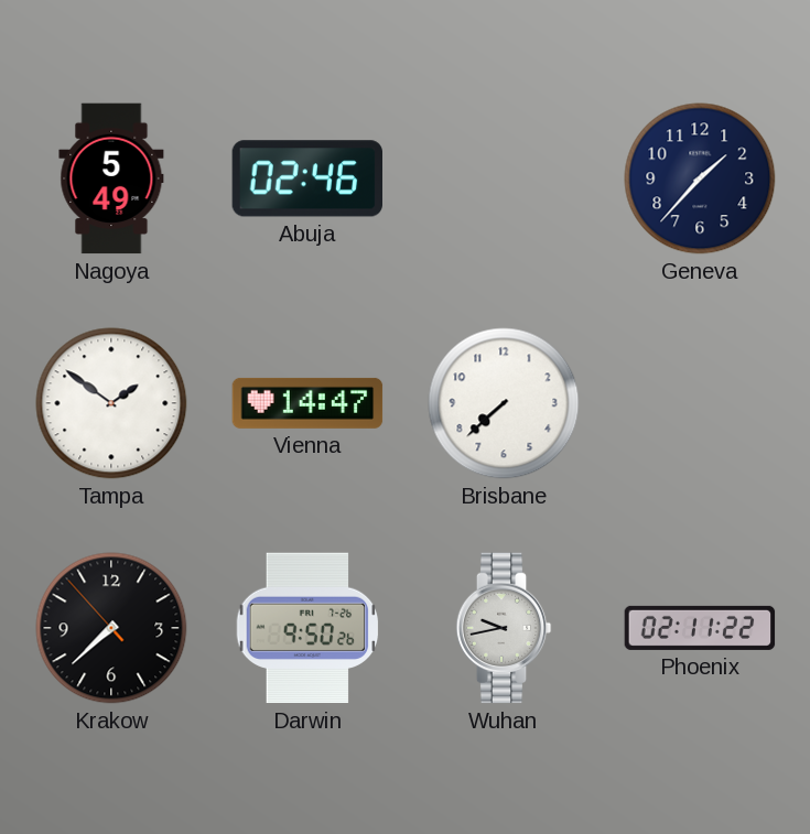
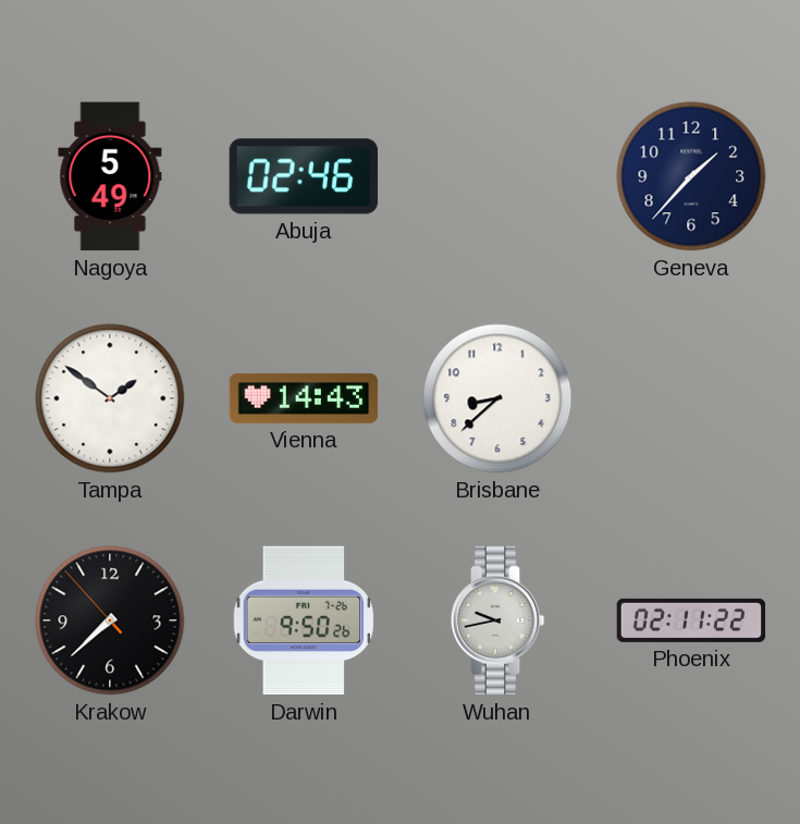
Vienna: 14:47 -> 14:43 (304, 398)
Brisbane: 7:38 -> 8:38 (497, 398)
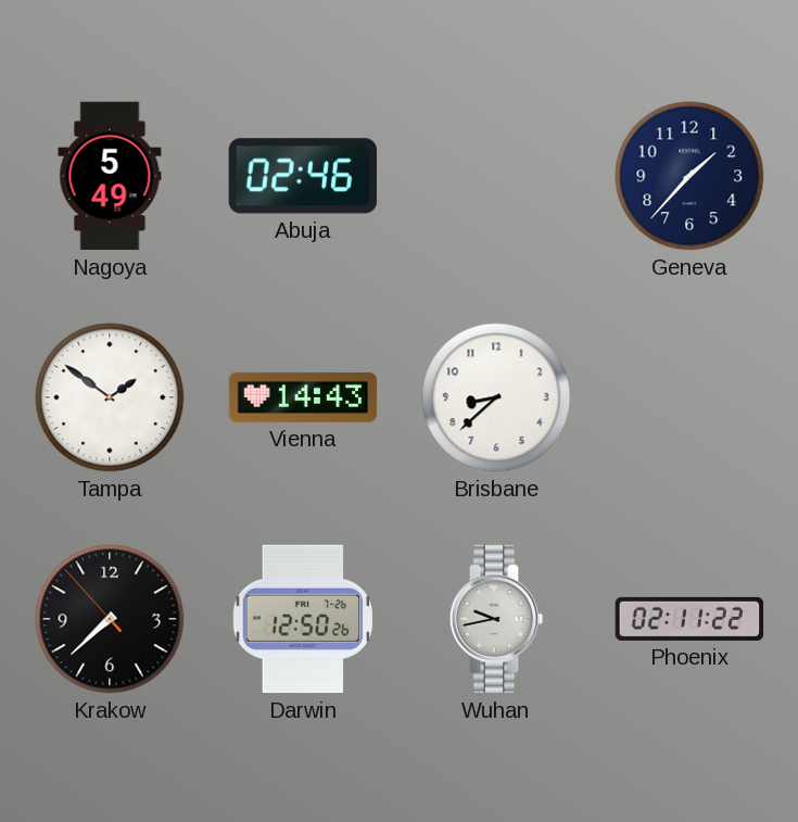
Darwin: 9:50 -> 12:50 (303, 619)
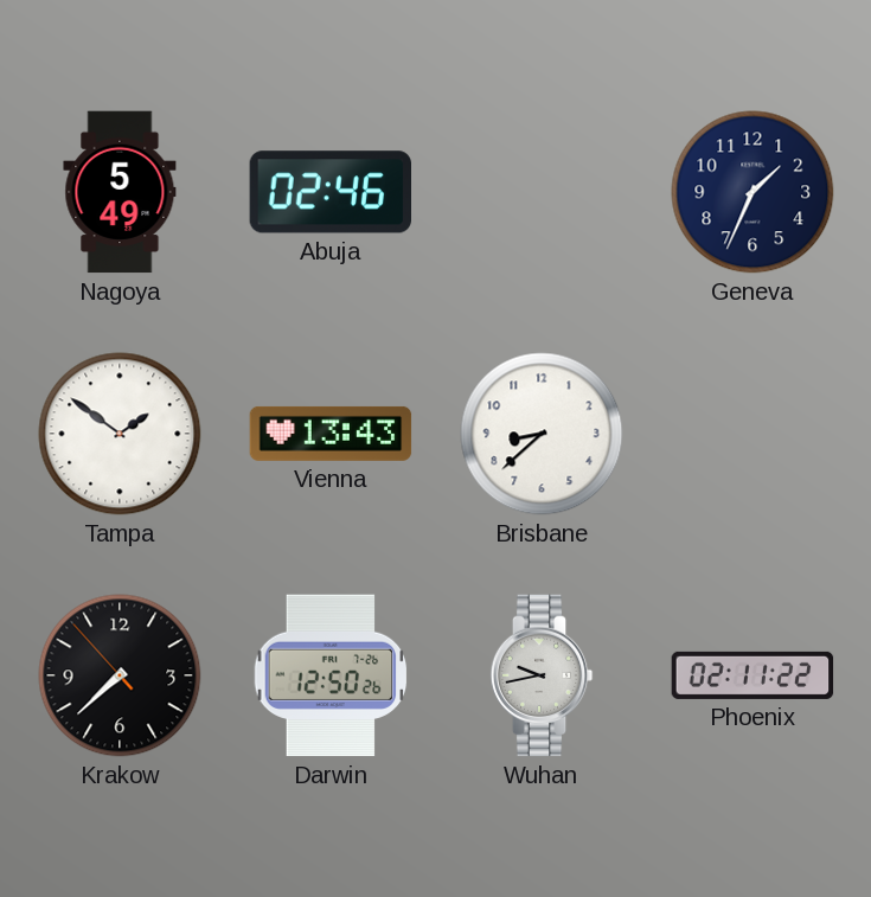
Geneva: 1:37 -> 1:34 (752, 192)
Vienna: 14:43 -> 13:43 (331, 434)
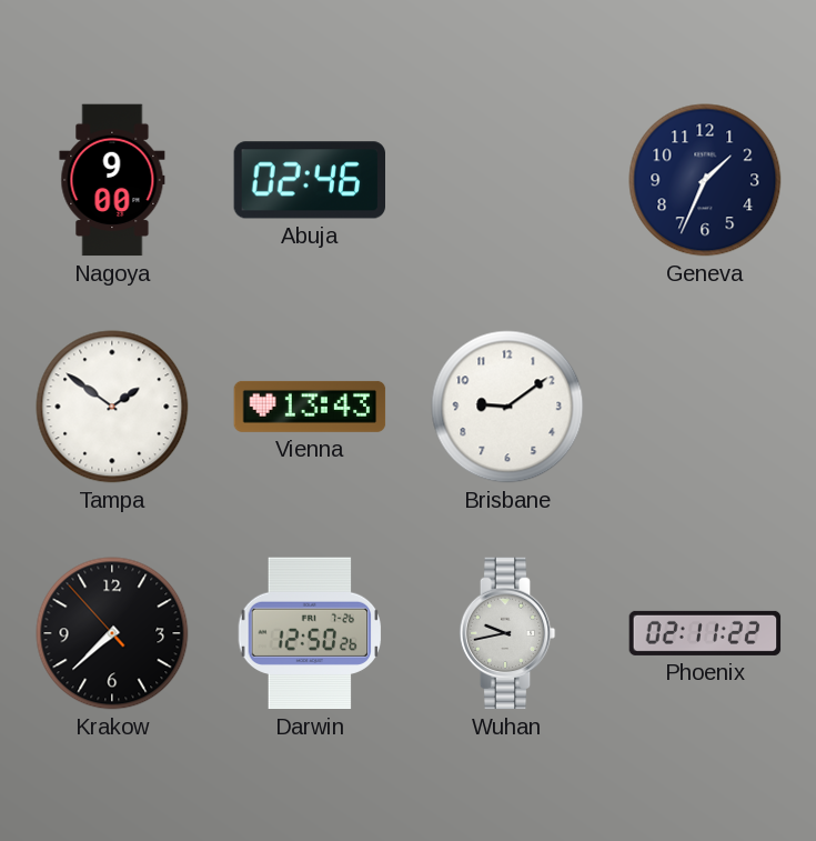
Nagoya: 5:49 -> 9:00 (112, 180)
Brisbane: 8:38 -> 9:09 (507, 407)
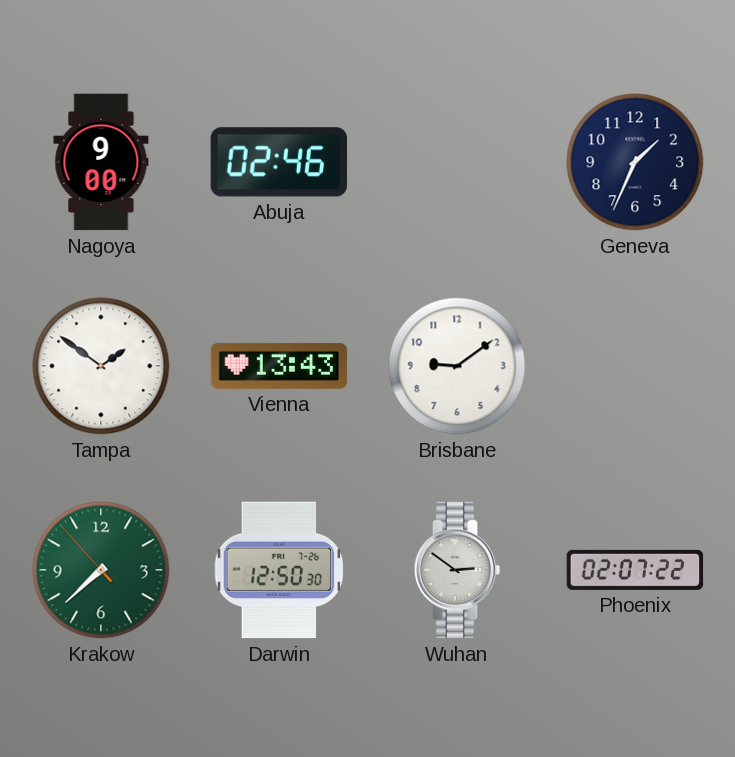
Krakow dial: black -> green (101, 570)
Darwin: 12:50:26 -> 12:50:30 (279, 570)
Wuhan: 9:43 -> 2:51 (457, 570)
Phoenix: 02:11 -> 02:07 (635, 570)
